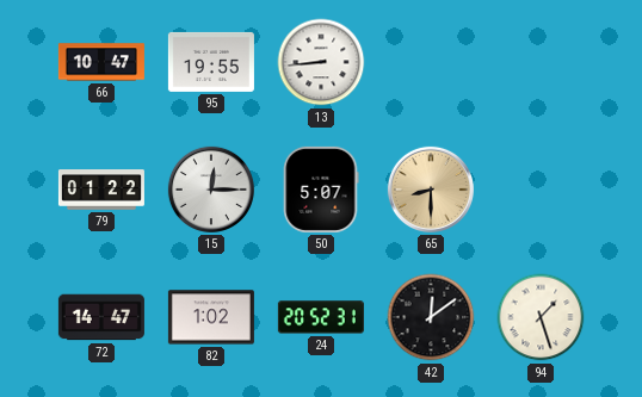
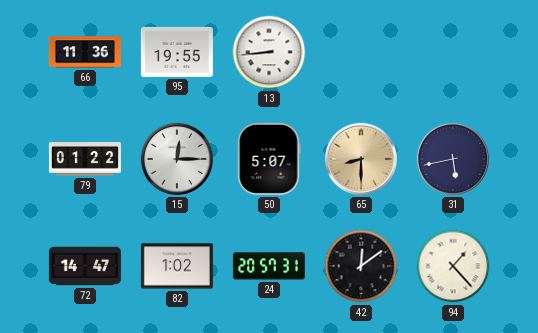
66: 10:47 -> 11:36 (85, 52)
31: none -> 5:43 (453, 159)
24: 20:52 -> 20:57 (269, 266)
94: 1:27 -> 1:23 (453, 266)
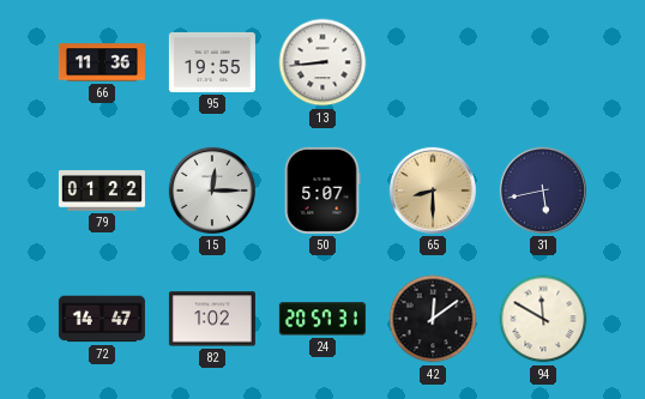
94: 1:23 -> 11:50 (543, 319)
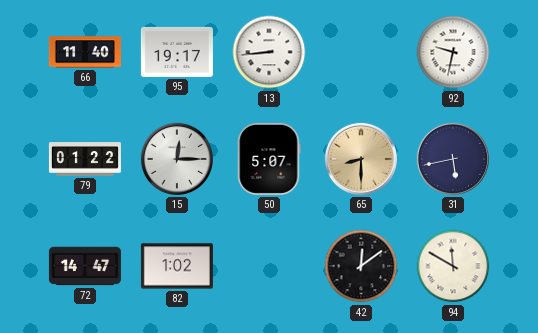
66: 11:36 -> 11:40 (85, 52)
95: 19:55 -> 19:17 (177, 52)
92: none -> 9:32 (453, 52)
24: 20:57 -> none (322, 319)
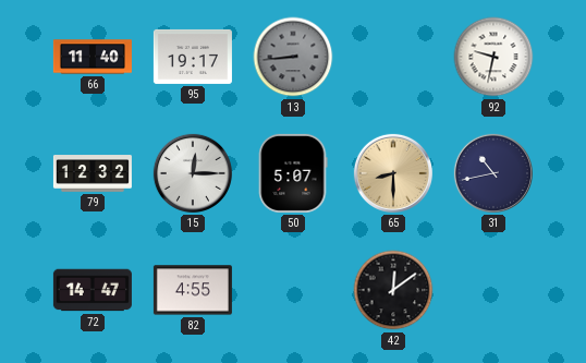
13 dial: white -> grey (293, 57)
79: 01:22 -> 12:32 (93, 173)
31: 5:43 -> 10:43 (493, 173)
82: 1:02 -> 4:55 (193, 290)
94: 11:50 -> none (453, 266)
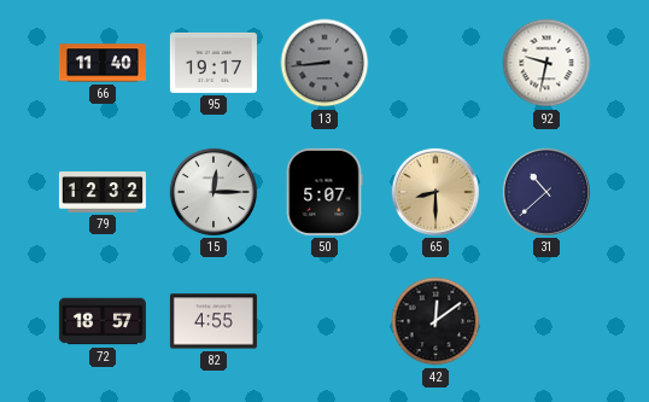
31: 10:43 -> 10:38 (546, 192)
72: 14:47 -> 18:57 (103, 321)
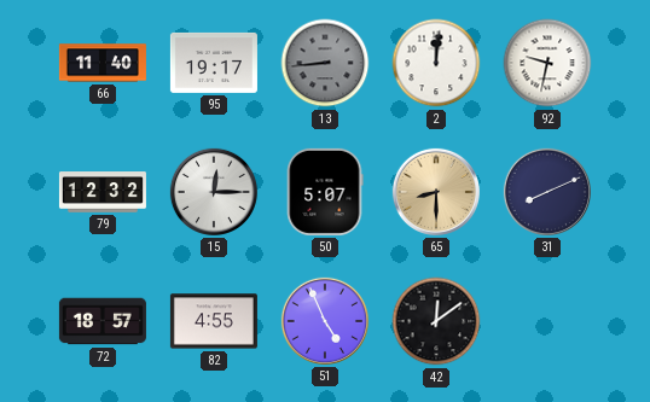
2: none -> 12:01 (436, 63)
31: 10:38 -> 8:11 (547, 192)
51: none -> 4:56 (325, 321)
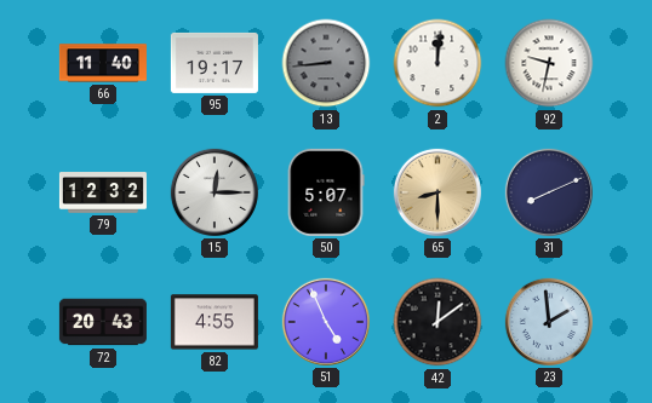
72: 18:57 -> 20:43 (103, 322)
23: none -> 1:59 (549, 322)
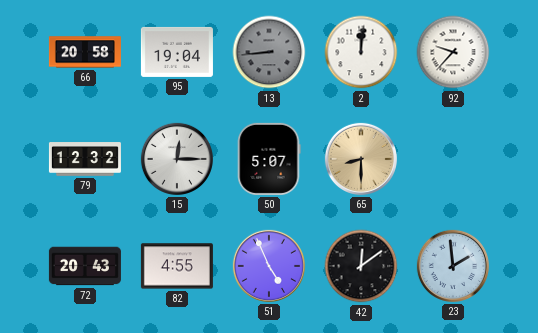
66: 11:40 -> 20:58 (85, 52)
95: 19:17 -> 19:04 (177, 52)
92: 9:32 -> 9:37 (453, 52)
31: 8:11 -> none (549, 192)
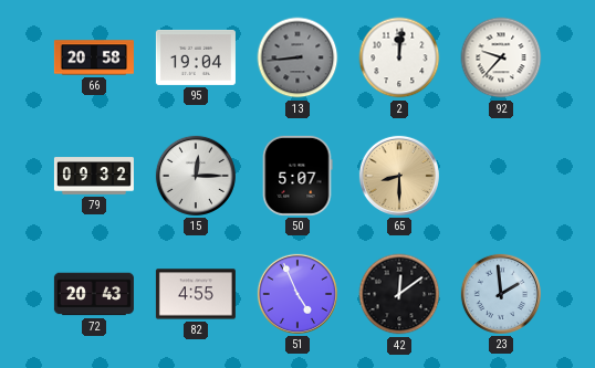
79: 12:32 -> 09:32 (94, 176)
